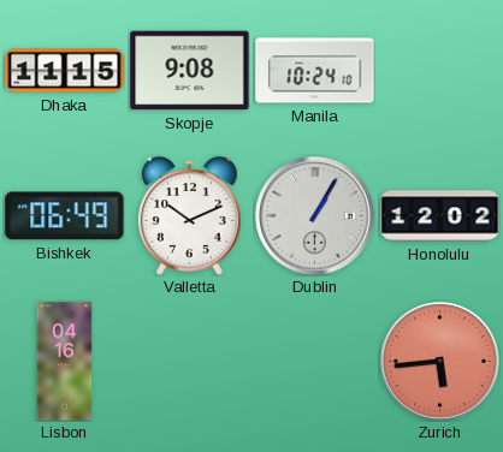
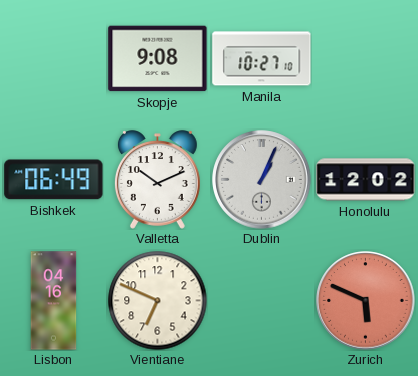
Dhaka: 11:15 -> none (65, 71)
Manila: 10:24 -> 10:27 (262, 59)
Dublin: 1:05 -> 1:04 (262, 180)
Vientiane: none -> 6:49 (158, 301)
Zurich: 5:44 -> 5:49 (366, 301)
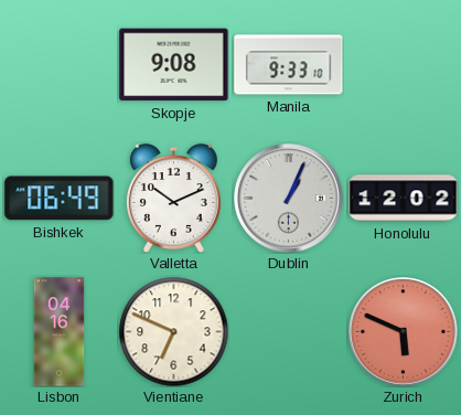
Manila: 10:27 -> 9:33 (289, 65)
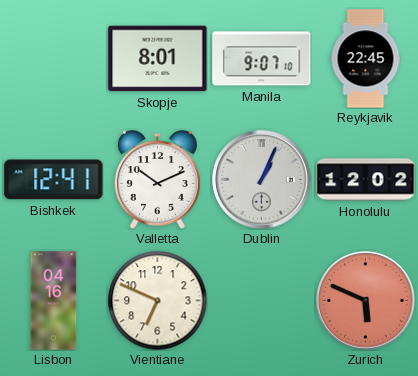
Skopje: 9:08 -> 8:01 (158, 59)
Manila: 9:33 -> 9:07 (262, 59)
Reykjavik: none -> 22:45 (366, 59)
Bishkek: 06:49 -> 12:41 (54, 180)
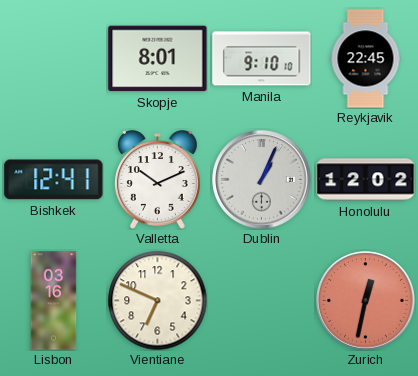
Manila: 9:07 -> 9:10 (262, 59)
Lisbon: 04:16 -> 03:16 (54, 301)
Zurich: 5:49 -> 12:32 (366, 301)
